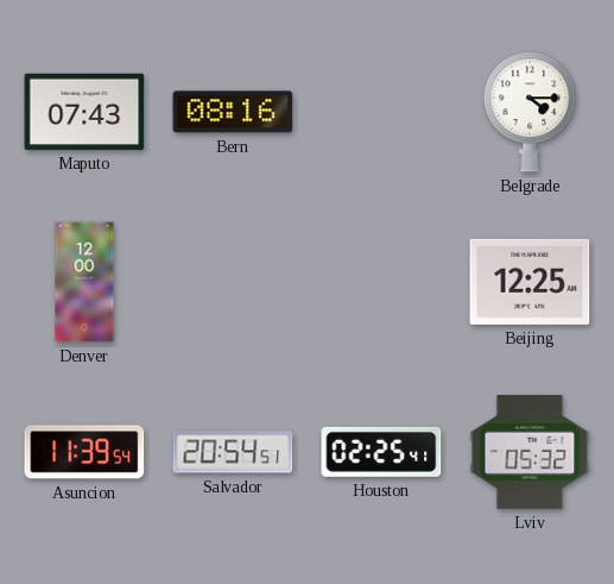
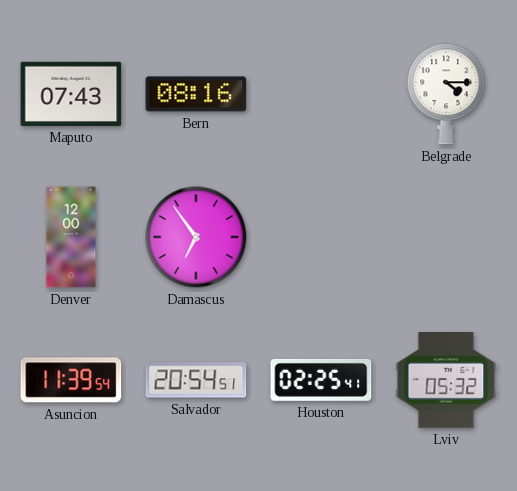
Damascus: none -> 6:54 (196, 237)
Beijing: 12:25 -> none (530, 282)
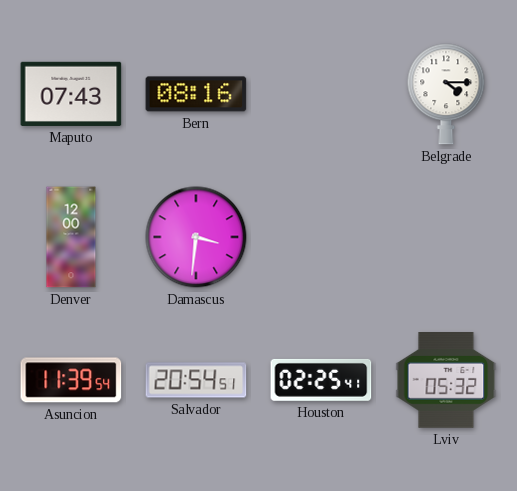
Damascus: 6:54 -> 3:31 (196, 237)
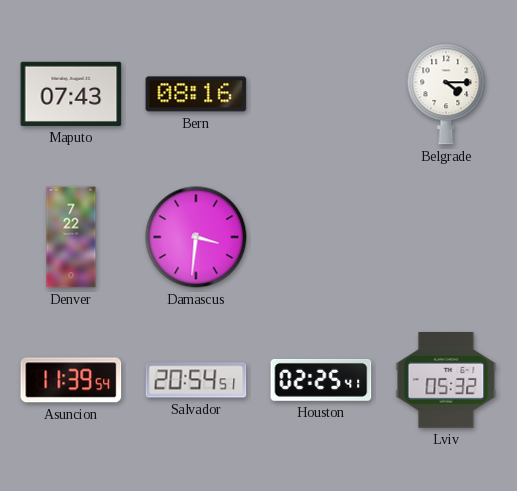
Denver: 12:00 -> 7:22 (71, 237)
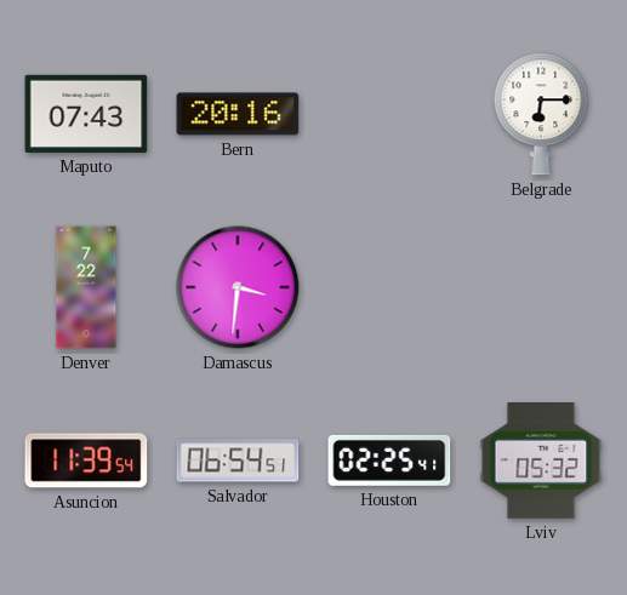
Bern: 08:16 -> 20:16 (238, 114)
Belgrade: 4:15 -> 6:15 (541, 114)
Salvador: 20:54 -> 06:54 (238, 460)
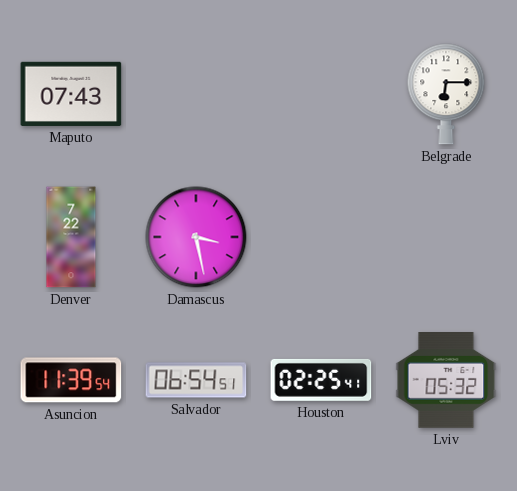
Bern: 20:16 -> none (238, 114)
Damascus: 3:31 -> 3:28 (196, 237)
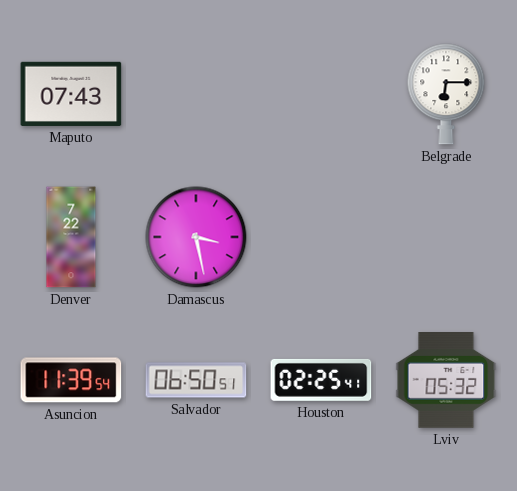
Salvador: 06:54 -> 06:50 (196, 380)
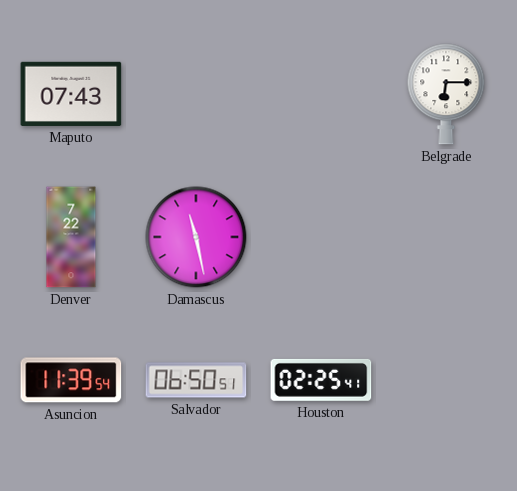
Damascus: 3:28 -> 11:28 (196, 237)
Lviv: 05:32 -> none (446, 380)
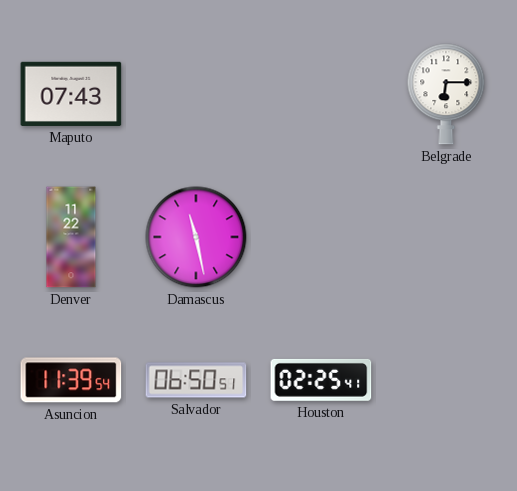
Denver: 7:22 -> 11:22 (71, 237)
